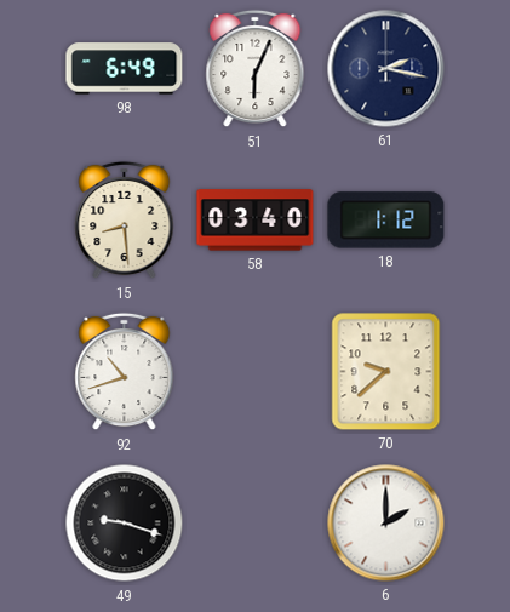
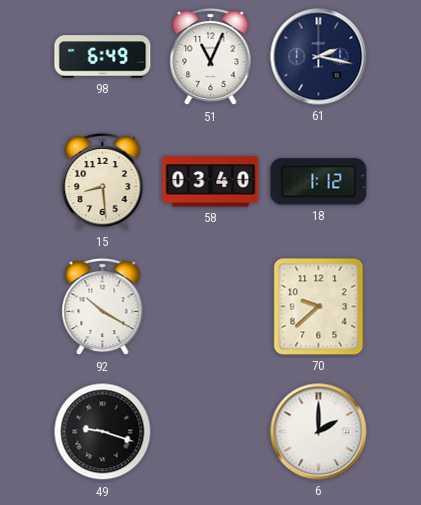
51: 6:04 -> 11:04 (211, 57)
92: 10:42 -> 10:20 (103, 307)
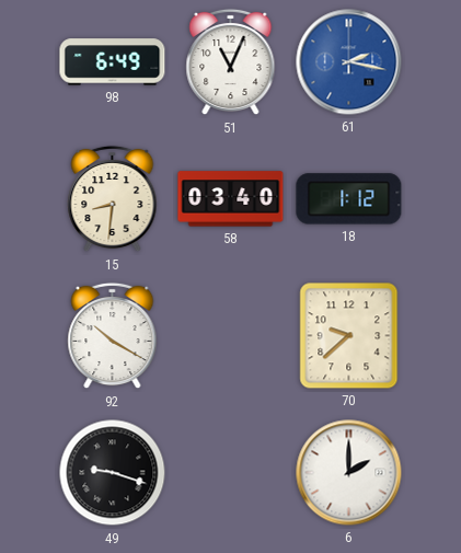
61 dial: navy -> blue (349, 62)
15: 8:29 -> 8:31 (113, 199)
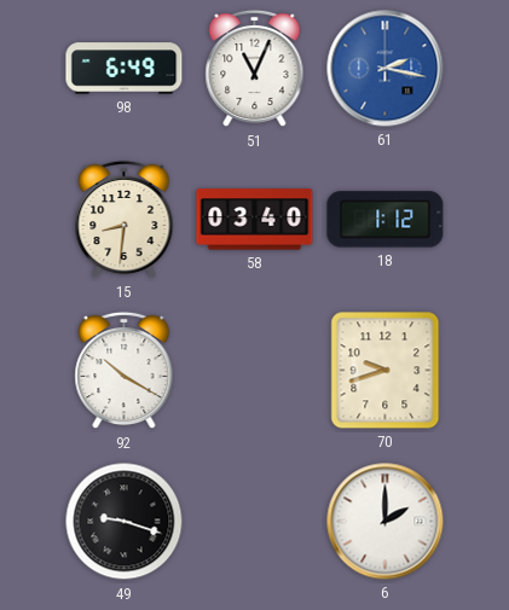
70: 9:38 -> 9:42 (386, 371)
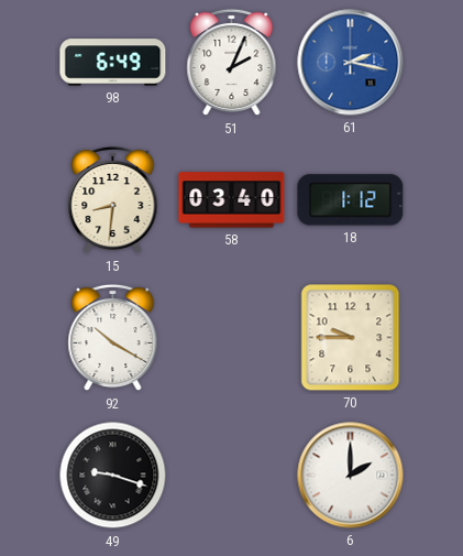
51: 11:04 -> 2:04 (232, 63)
70: 9:42 -> 9:45 (351, 338)
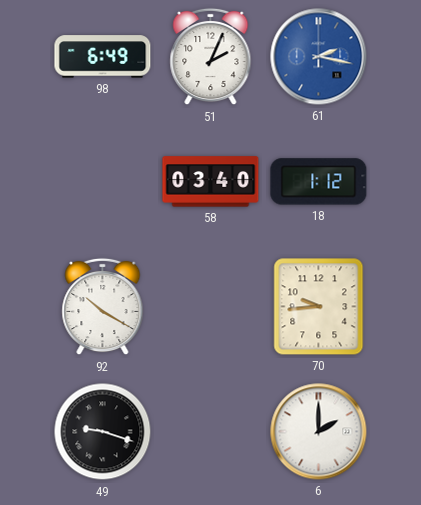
15: 8:31 -> none (113, 200)
70: 9:45 -> 9:44 (319, 307)
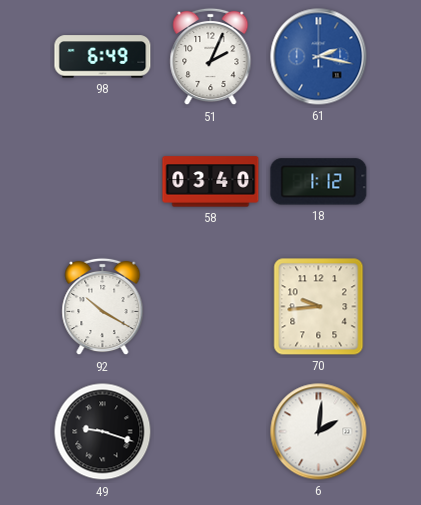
6: 2:00 -> 2:01 (319, 432)
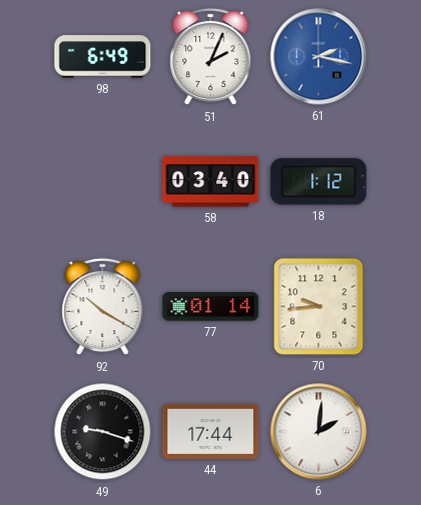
77: none -> 01:14 (211, 307)
44: none -> 17:44 (211, 431)
